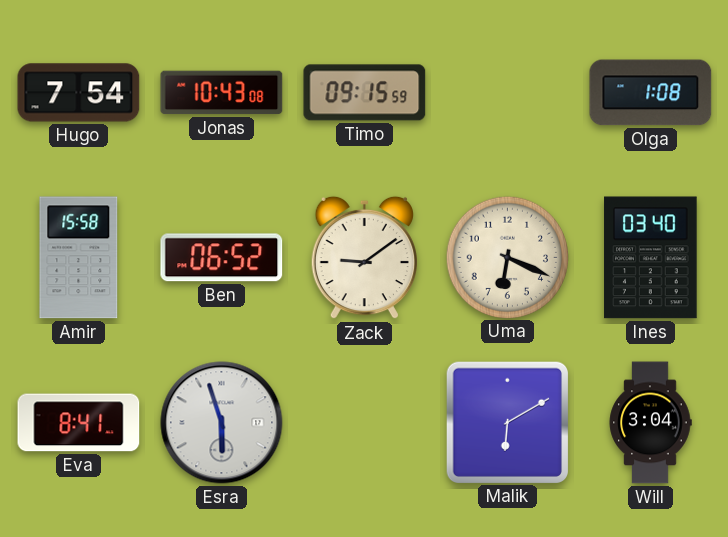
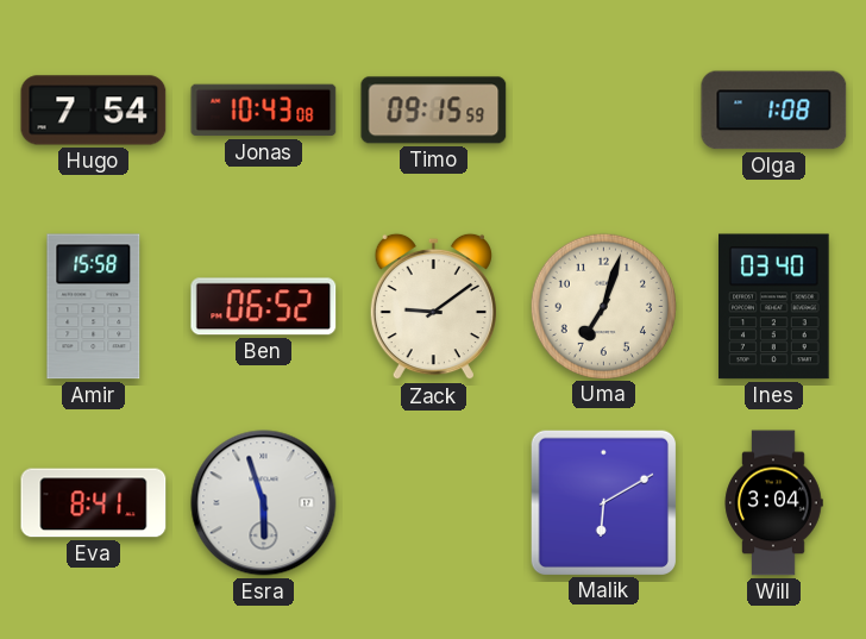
Uma: 6:19 -> 7:03 (603, 306)
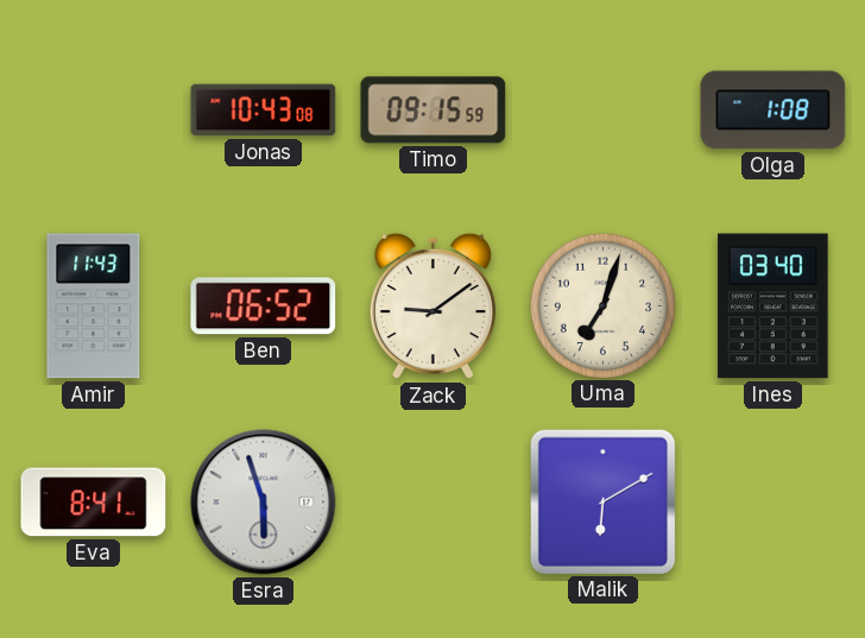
Hugo: 7:54 -> none (94, 111)
Amir: 15:58 -> 11:43 (94, 307)
Will: 3:04 -> none (773, 503)
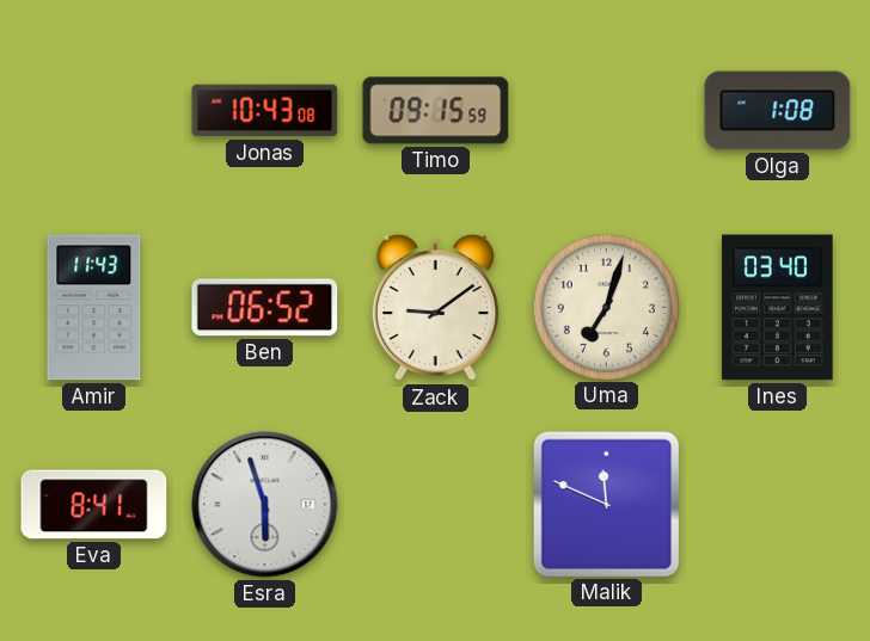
Malik: 6:10 -> 11:49 (606, 504)
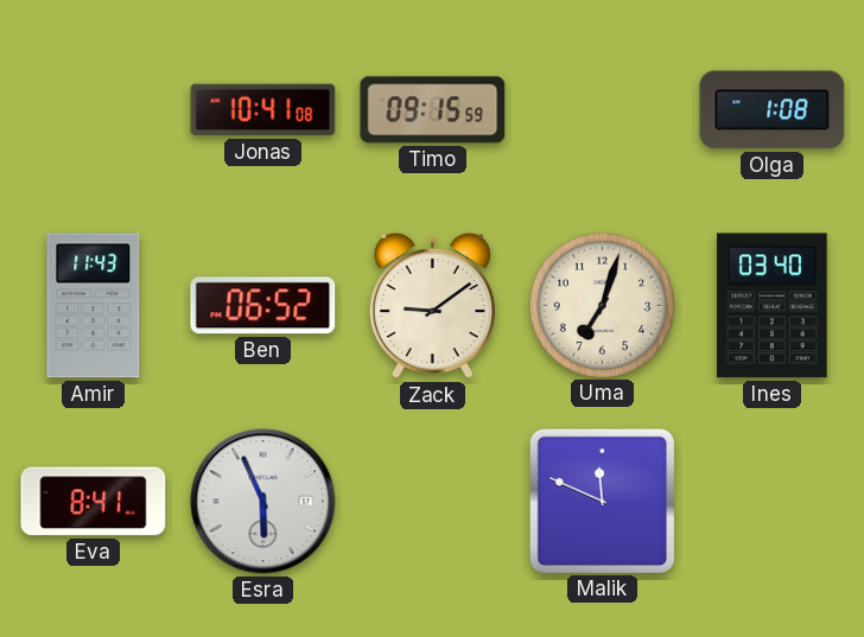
Jonas: 10:43 -> 10:41 (263, 110)
Esra: 5:57 -> 5:56 (263, 502)
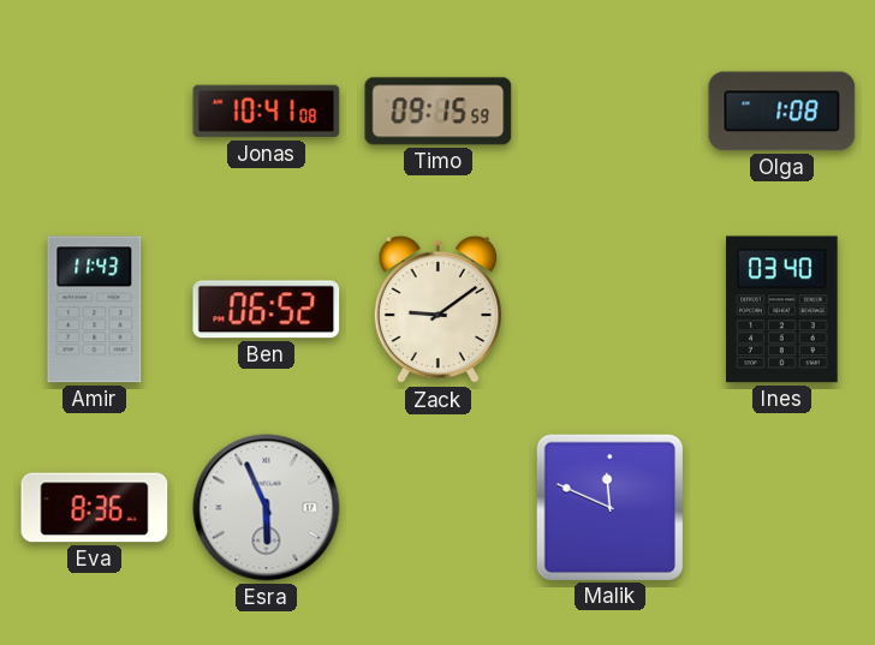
Uma: 7:03 -> none (602, 305)
Eva: 8:41 -> 8:36 (95, 508)
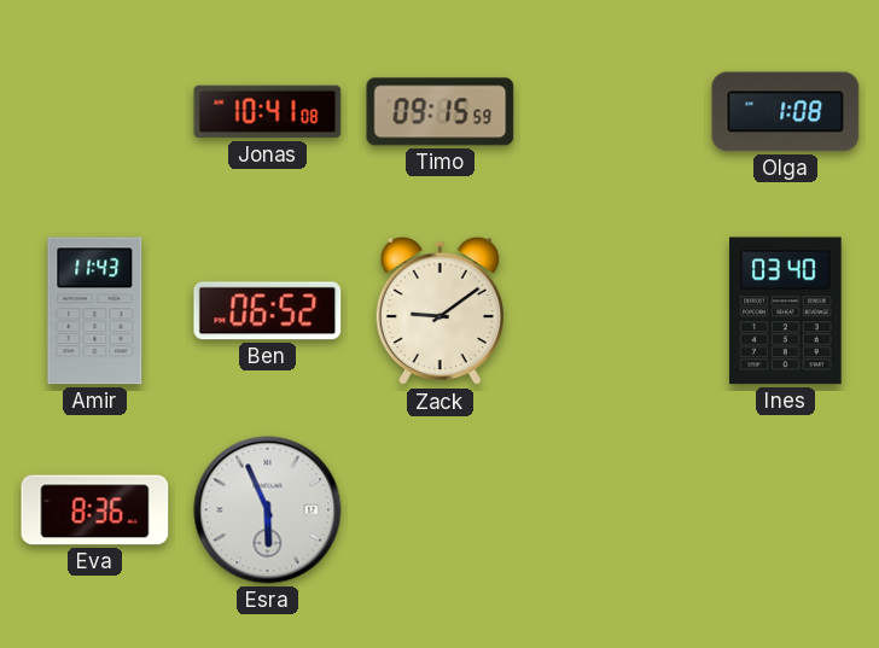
Malik: 11:49 -> none (609, 507)
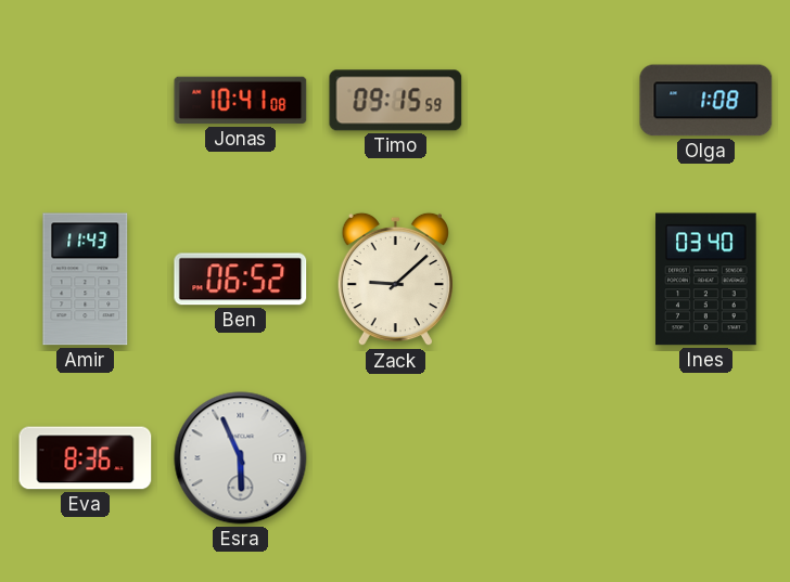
Zack: 9:09 -> 9:08 (395, 280)
